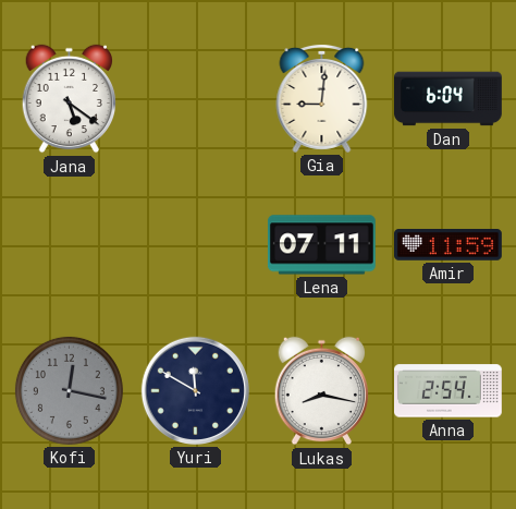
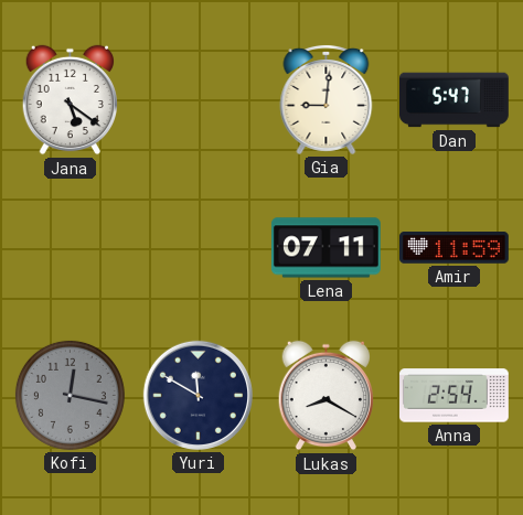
Dan: 6:04 -> 5:47 (455, 100)
Lukas: 8:17 -> 8:20 (325, 396)
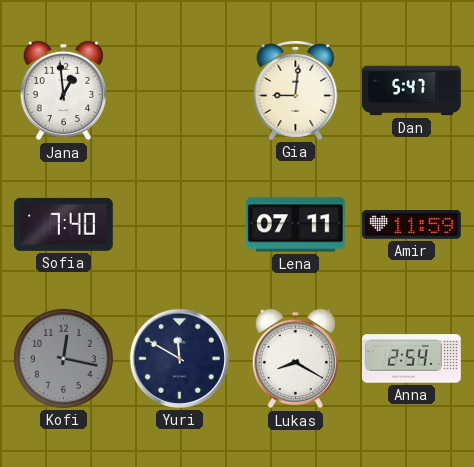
Jana: 5:21 -> 12:59 (63, 91)
Sofia: none -> 7:40 (63, 224)
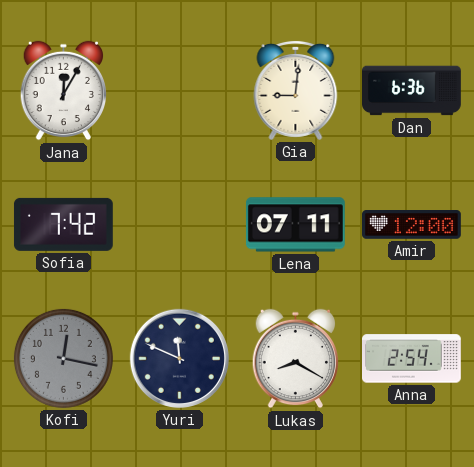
Jana: 12:59 -> 12:05 (63, 91)
Dan: 5:47 -> 6:36 (412, 91)
Sofia: 7:40 -> 7:42 (63, 224)
Amir: 11:59 -> 12:00 (412, 225)
Yuri: 11:50 -> 11:49 (179, 358)
